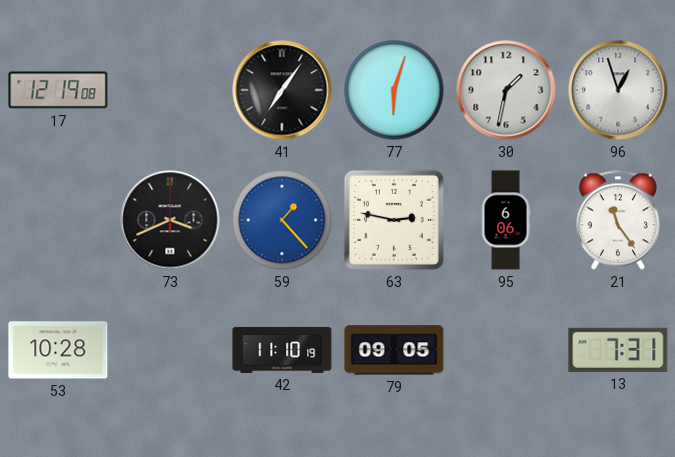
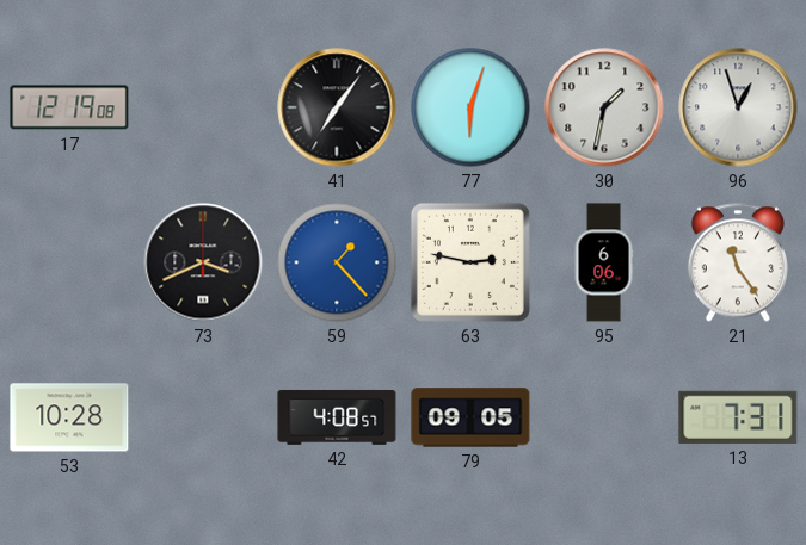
42: 11:10 -> 4:08 (337, 417)
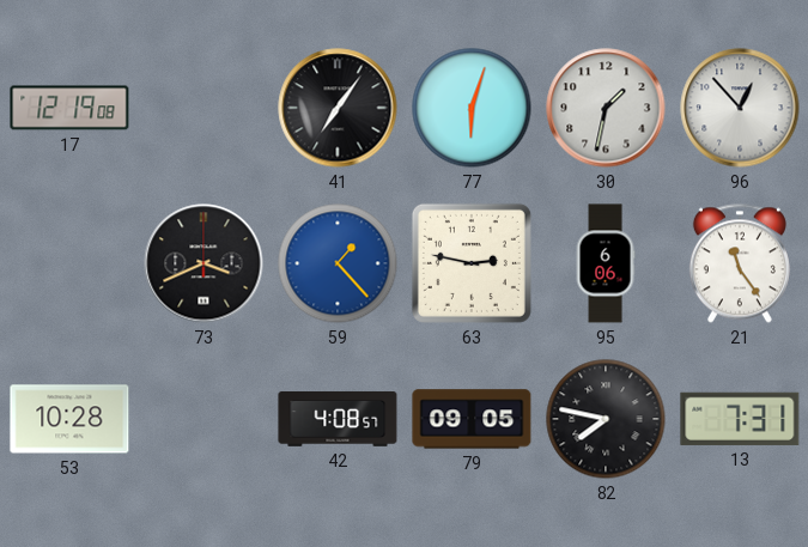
96: 12:57 -> 12:53 (740, 108)
82: none -> 7:47 (606, 419)
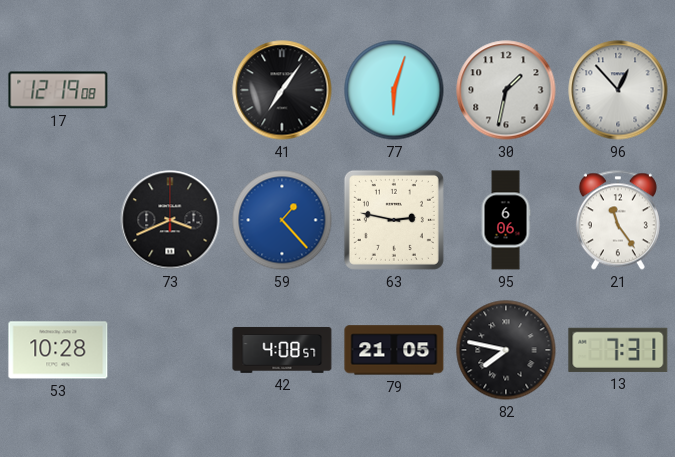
79: 09:05 -> 21:05 (394, 350)
